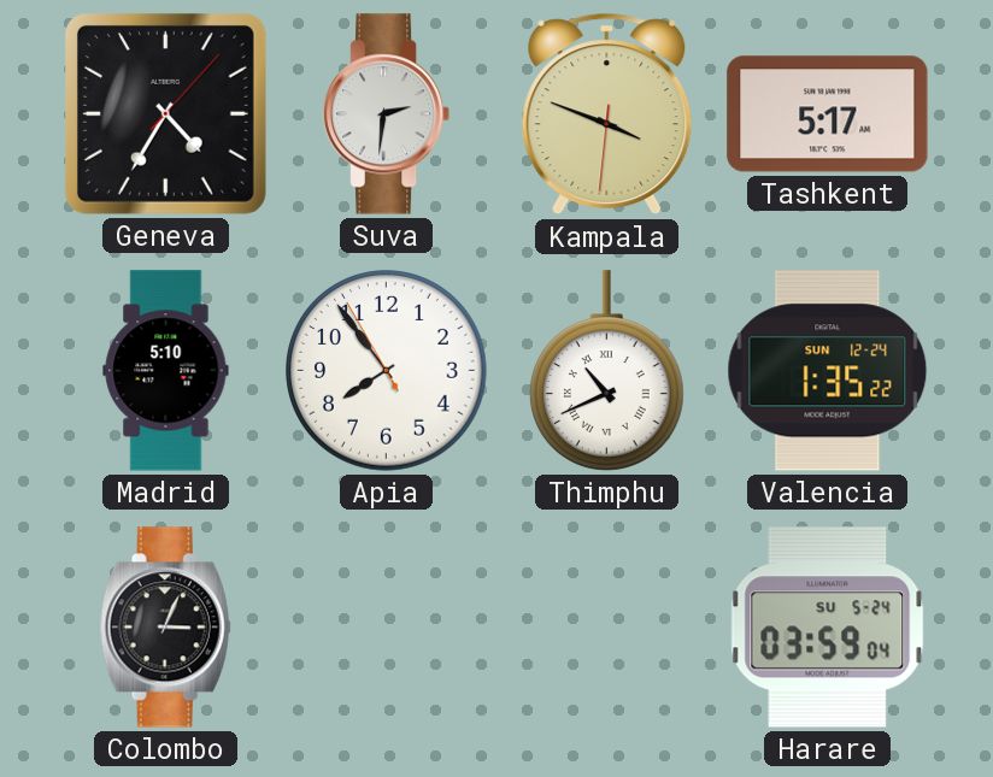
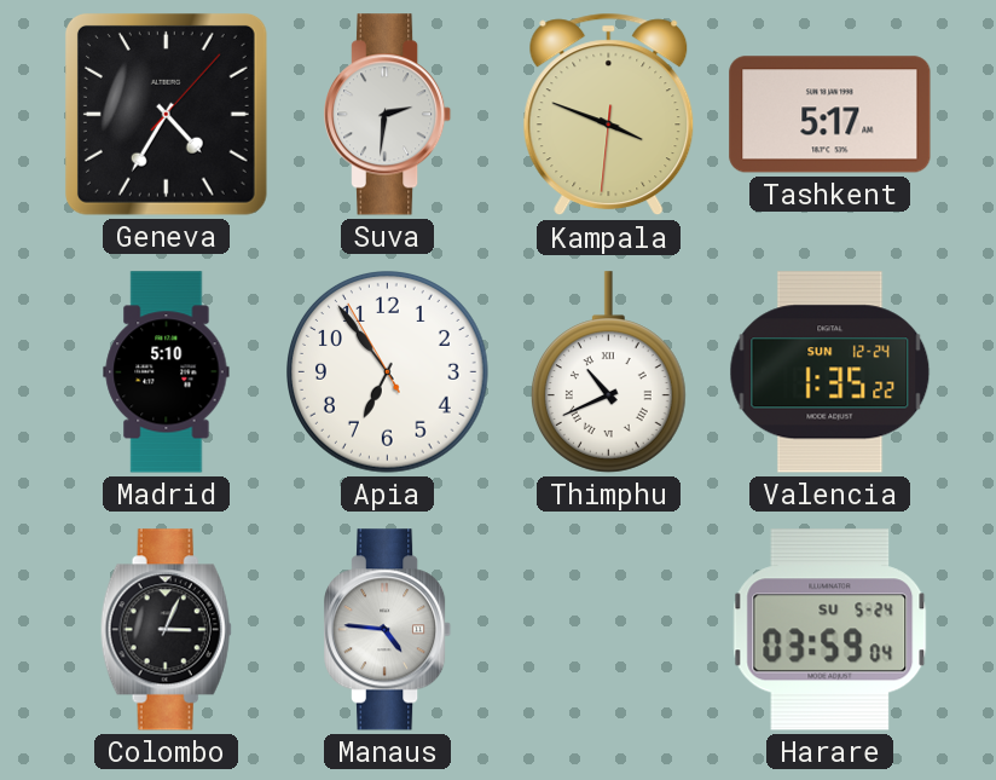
Apia: 7:53 -> 6:53 (388, 372)
Manaus: none -> 4:46 (388, 630)
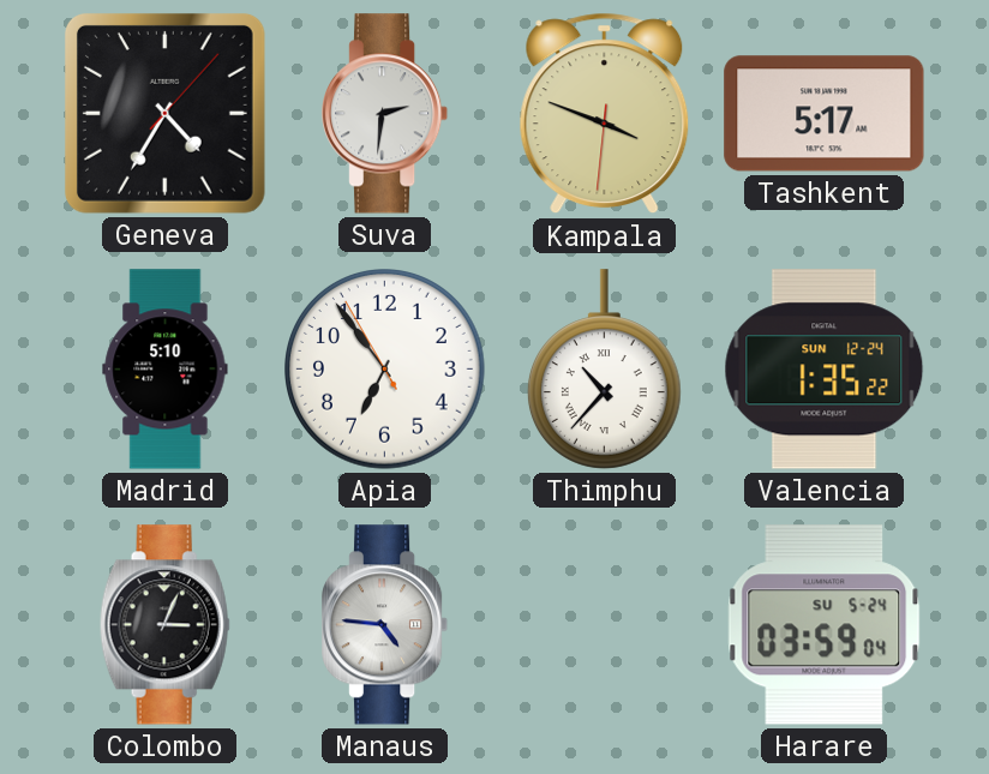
Thimphu: 10:41 -> 10:37 (604, 370)
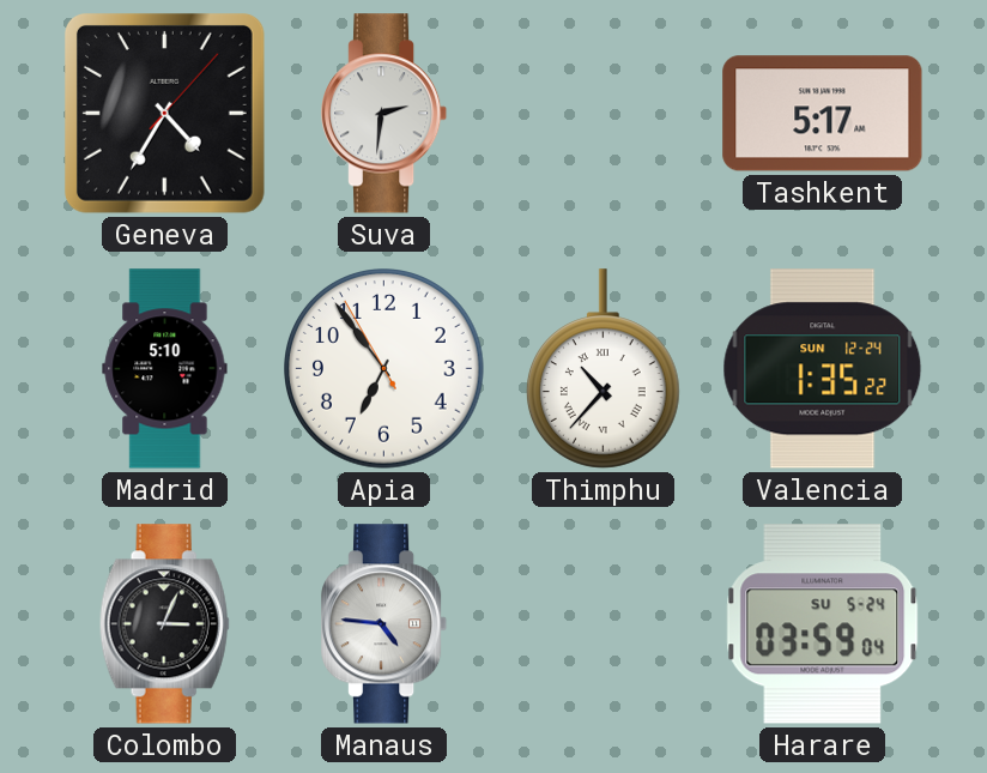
Kampala: 3:48 -> none (605, 114)
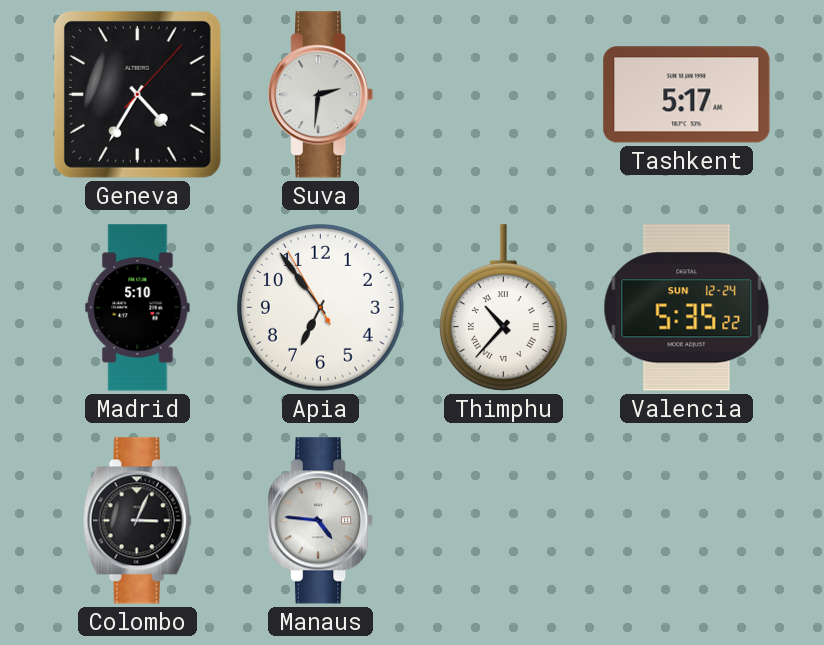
Valencia: 1:35 -> 5:35 (687, 308)
Harare: 03:59 -> none (823, 624)
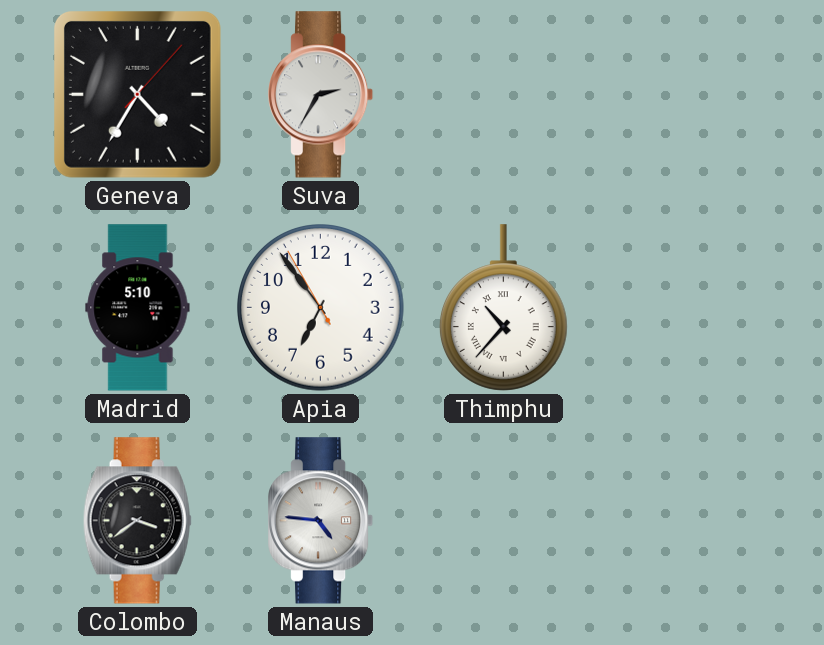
Suva: 2:31 -> 2:35 (321, 95)
Tashkent: 5:17 -> none (687, 95)
Valencia: 5:35 -> none (687, 308)
Colombo: 3:04 -> 3:39 (137, 521)
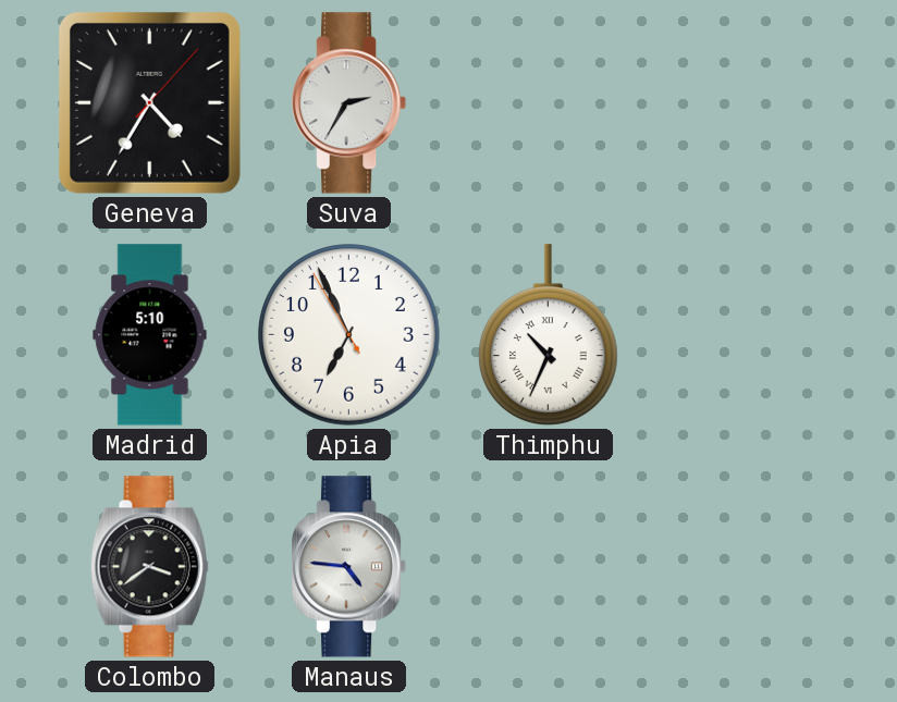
Apia: 6:53 -> 6:55 (349, 335)
Thimphu: 10:37 -> 10:34 (548, 335)
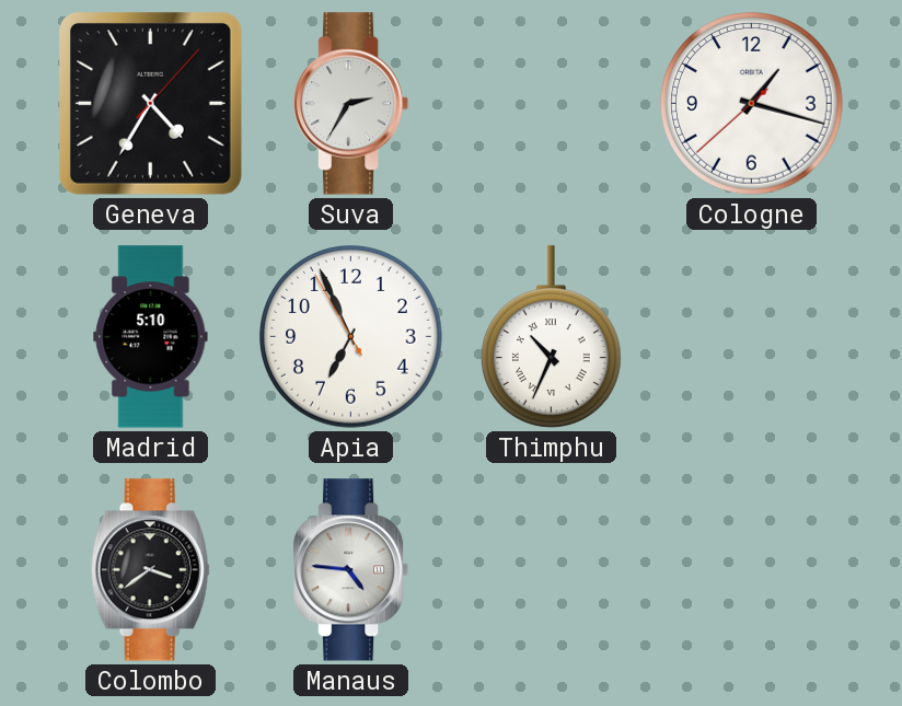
Cologne: none -> 1:17 (752, 104)
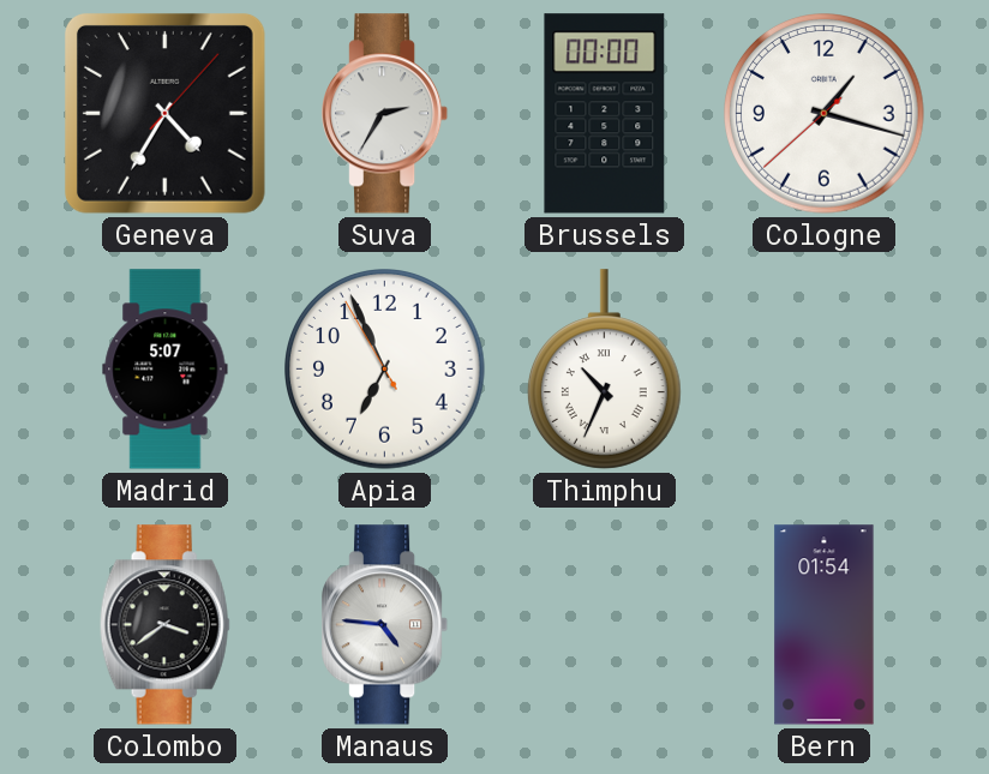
Brussels: none -> 00:00 (605, 114)
Madrid: 5:10 -> 5:07 (166, 370)
Bern: none -> 01:54 (825, 625)
